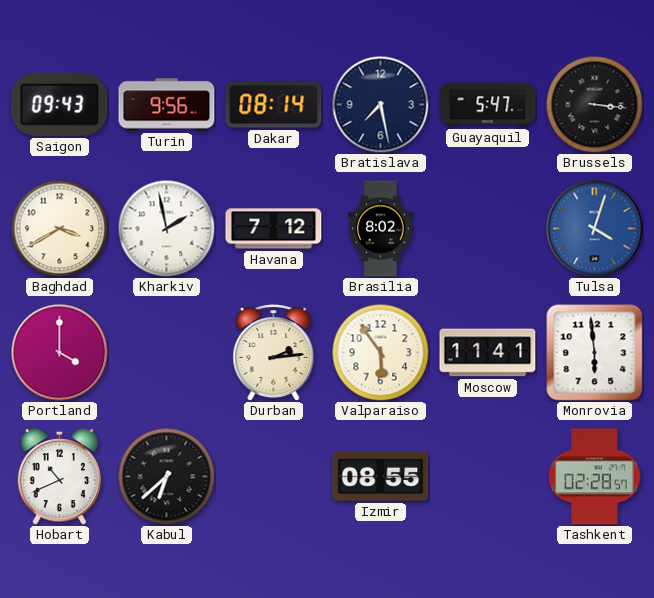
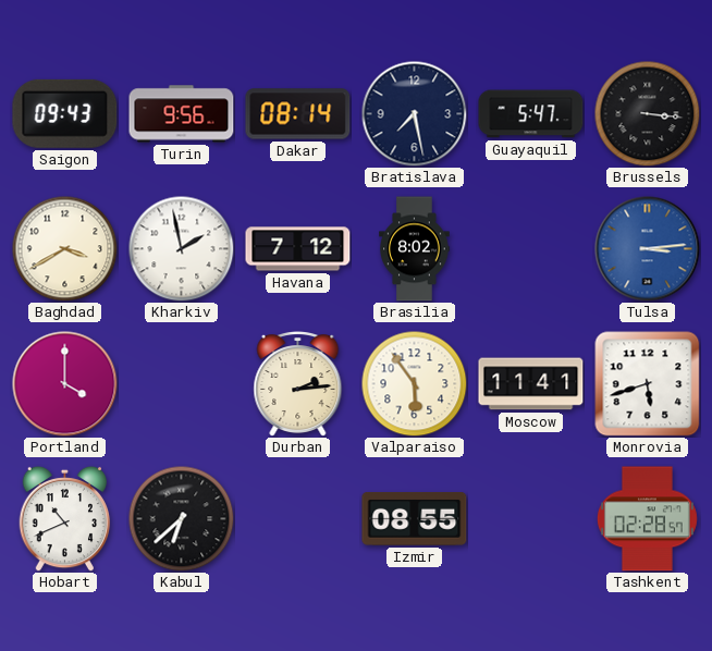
Tulsa: 4:03 -> 3:14 (648, 249)
Monrovia: 5:59 -> 5:42 (648, 384)
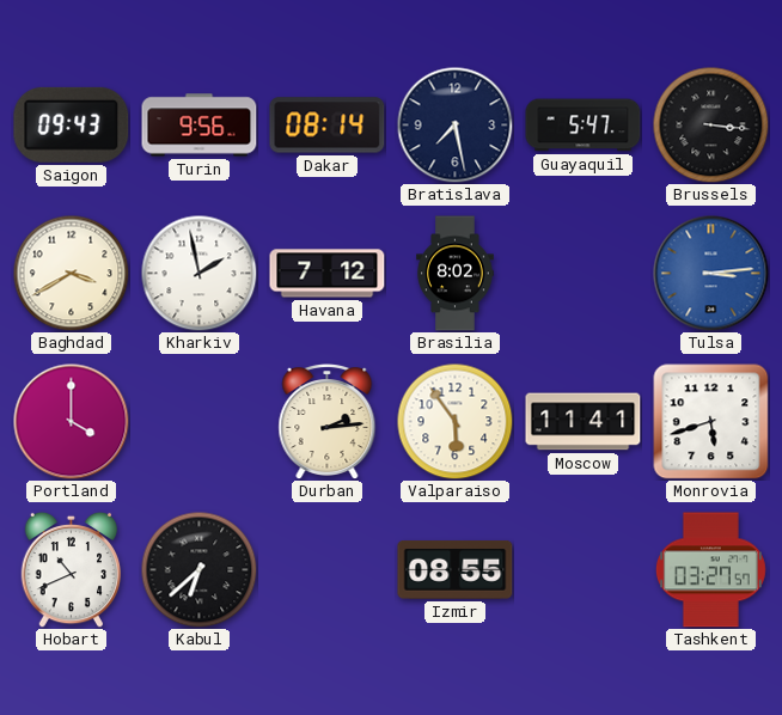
Tashkent: 02:28 -> 03:27 (710, 570)
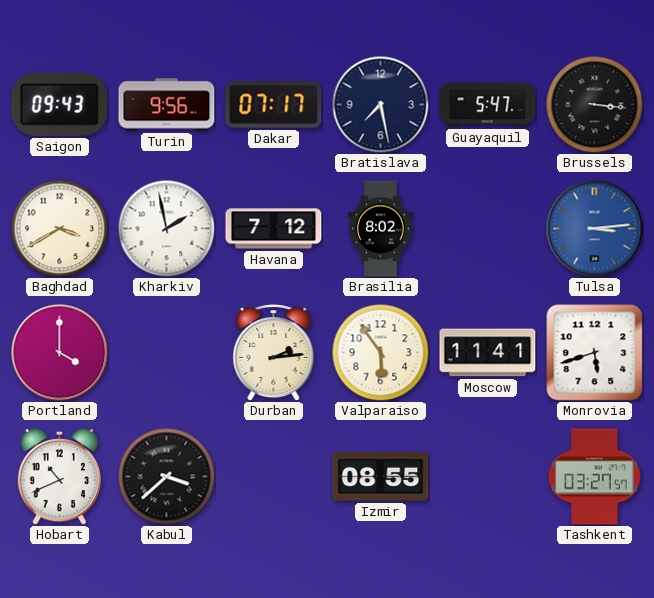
Dakar: 08:14 -> 07:17 (274, 105)
Kabul: 6:38 -> 3:38 (166, 476)
